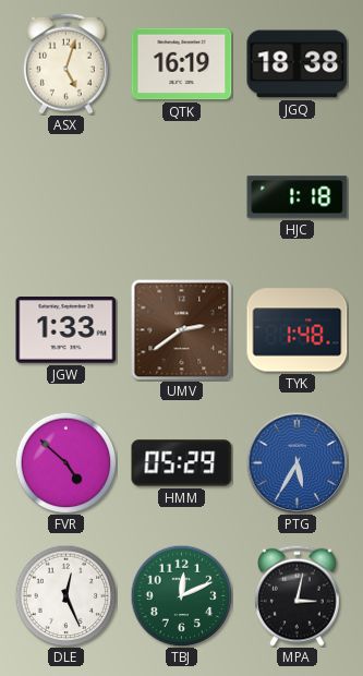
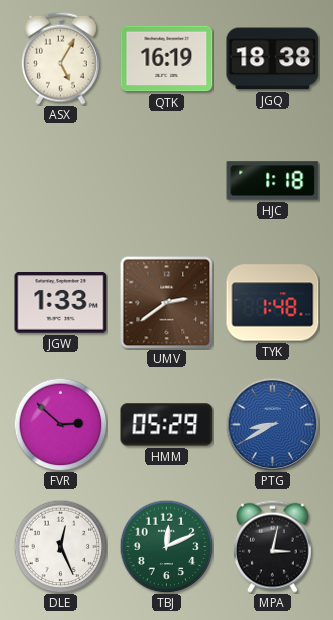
ASX: 5:03 -> 5:05 (60, 58)
FVR: 4:52 -> 2:52 (60, 424)
PTG: 5:35 -> 8:40 (272, 424)
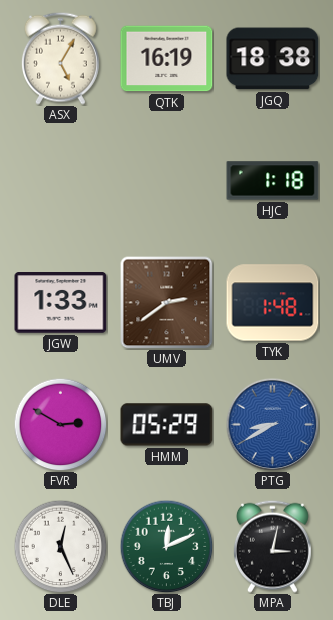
FVR: 2:52 -> 2:50 (60, 424)
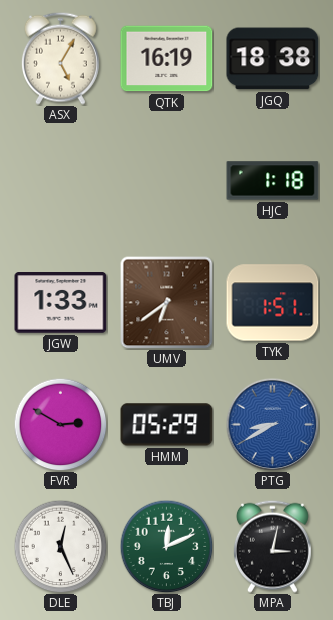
UMV: 2:39 -> 6:39 (166, 302)
TYK: 1:48 -> 1:51 (273, 303)
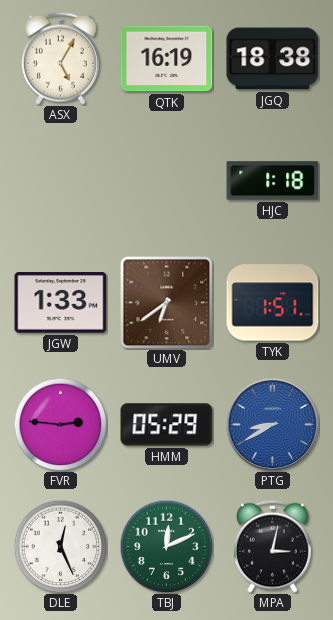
FVR: 2:50 -> 2:46 (60, 424)
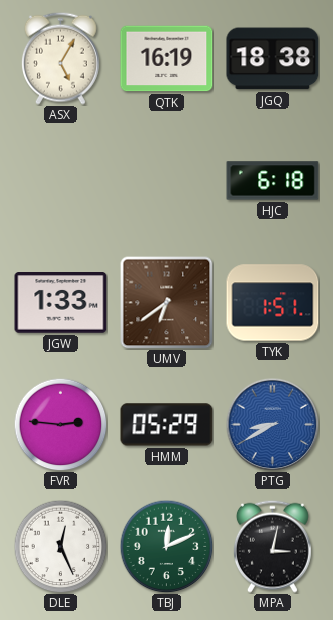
HJC: 1:18 -> 6:18 (273, 181)
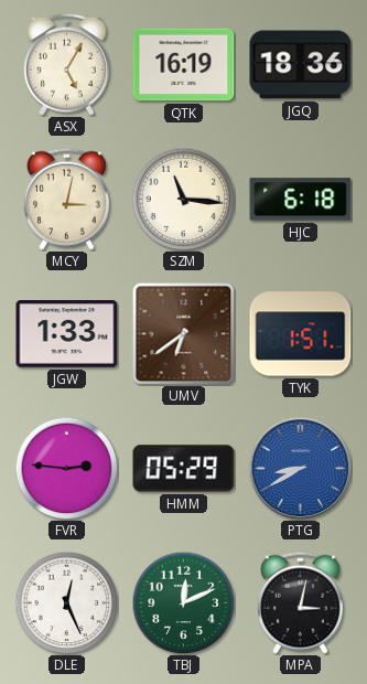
JGQ: 18:38 -> 18:36 (301, 65)
MCY: none -> 3:02 (66, 199)
SZM: none -> 11:16 (183, 199)
